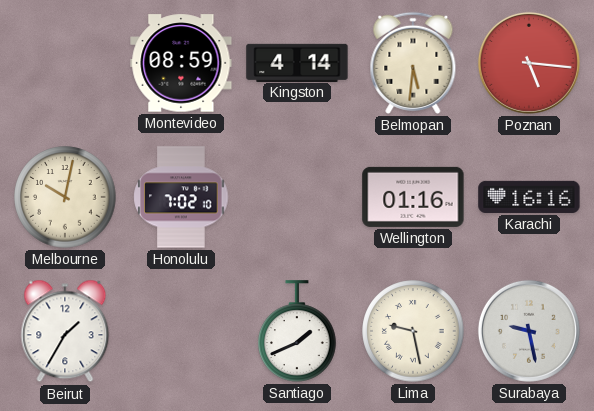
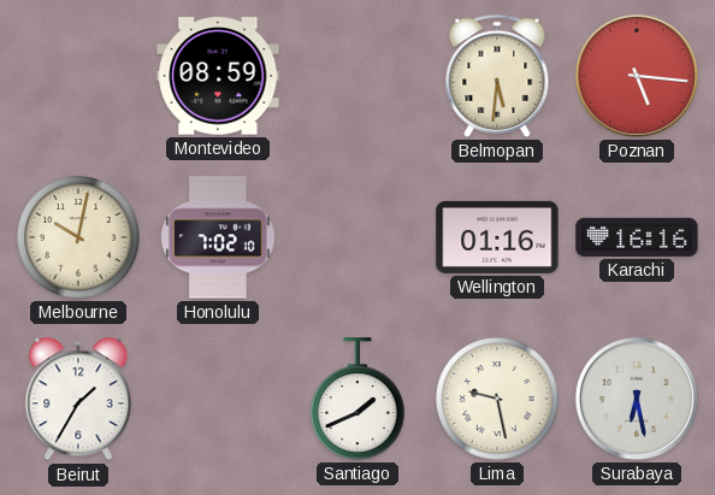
Kingston: 4:14 -> none (297, 62)
Surabaya: 9:28 -> 6:28 (637, 399)
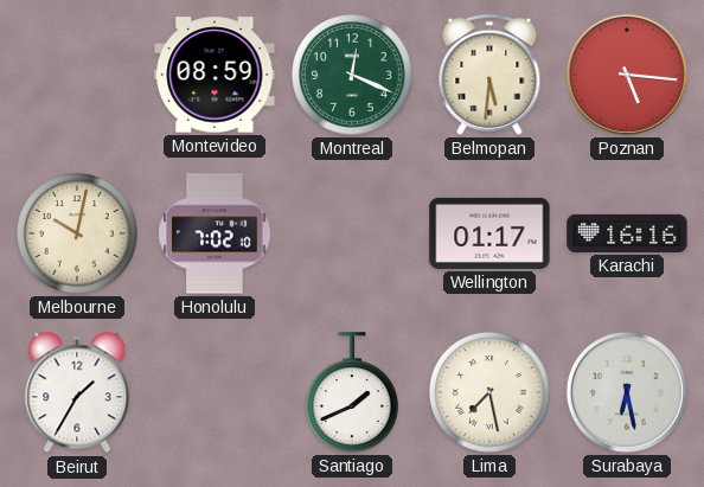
Montreal: none -> 12:19 (352, 75)
Wellington: 01:16 -> 01:17 (489, 233)
Lima: 9:28 -> 7:28 (489, 392)
